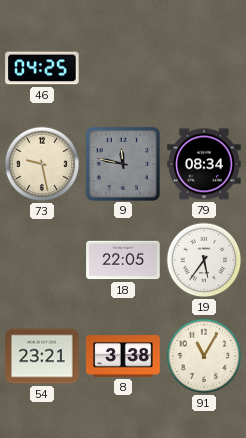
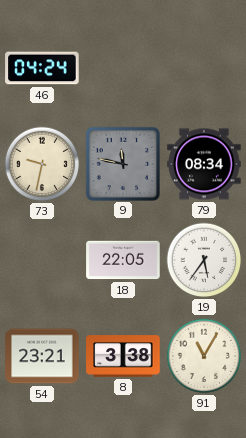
46: 04:25 -> 04:24 (42, 68)
73: 9:28 -> 9:32 (42, 164)
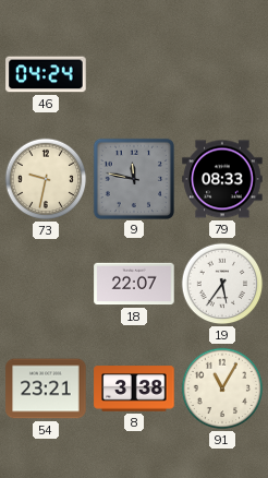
79: 08:34 -> 08:33 (222, 179)
18: 22:05 -> 22:07 (134, 284)
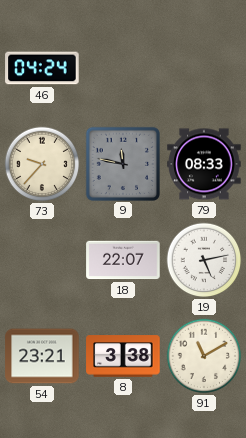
73: 9:32 -> 9:37 (42, 164)
19: 5:36 -> 5:13 (204, 260)
91: 11:05 -> 11:10 (204, 356)
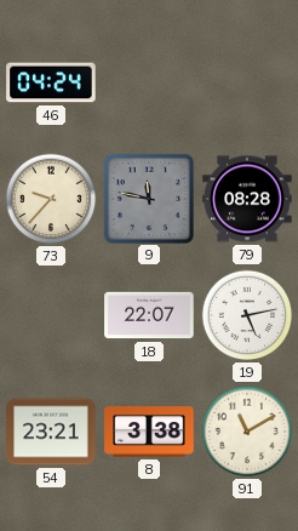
79: 08:33 -> 08:28 (247, 199)
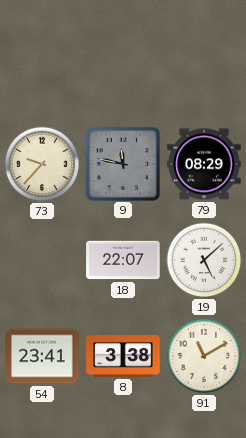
46: 04:24 -> none (51, 82)
79: 08:28 -> 08:29 (204, 164)
19: 5:13 -> 5:08 (204, 260)
54: 23:21 -> 23:41 (42, 356)
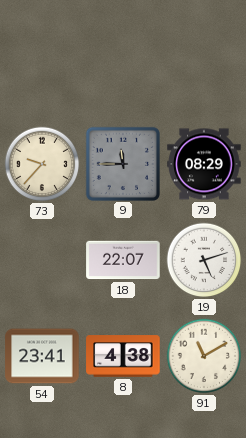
9: 11:47 -> 11:45 (122, 163)
19: 5:08 -> 5:12 (204, 260)
8: 3:38 -> 4:38 (123, 356)
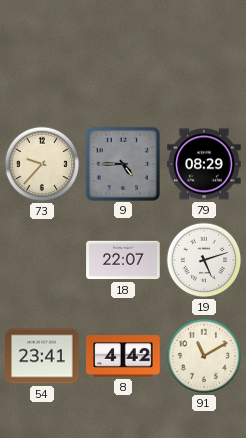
9: 11:45 -> 4:45 (122, 163)
8: 4:38 -> 4:42 (123, 356)
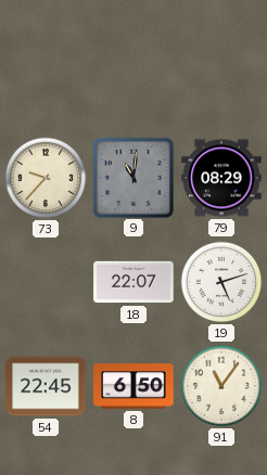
9: 4:45 -> 11:01 (132, 177)
54: 23:41 -> 22:45 (46, 386)
8: 4:42 -> 6:50 (133, 386)
91: 11:10 -> 11:06 (221, 386)
